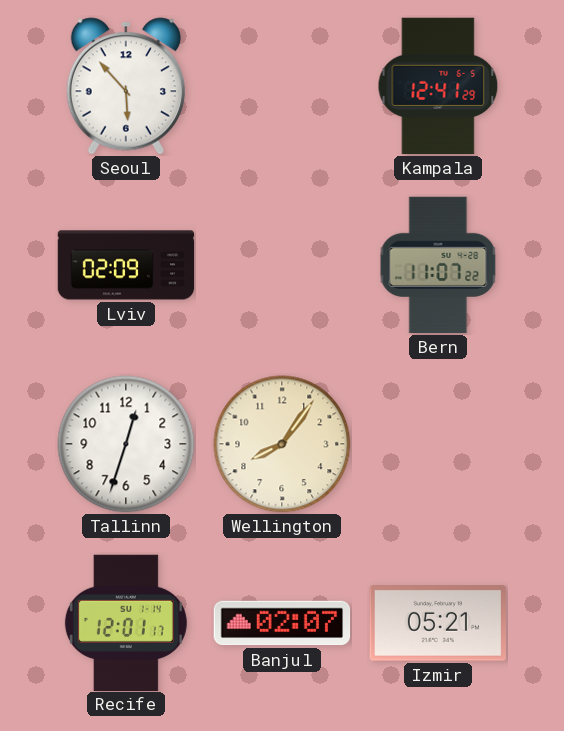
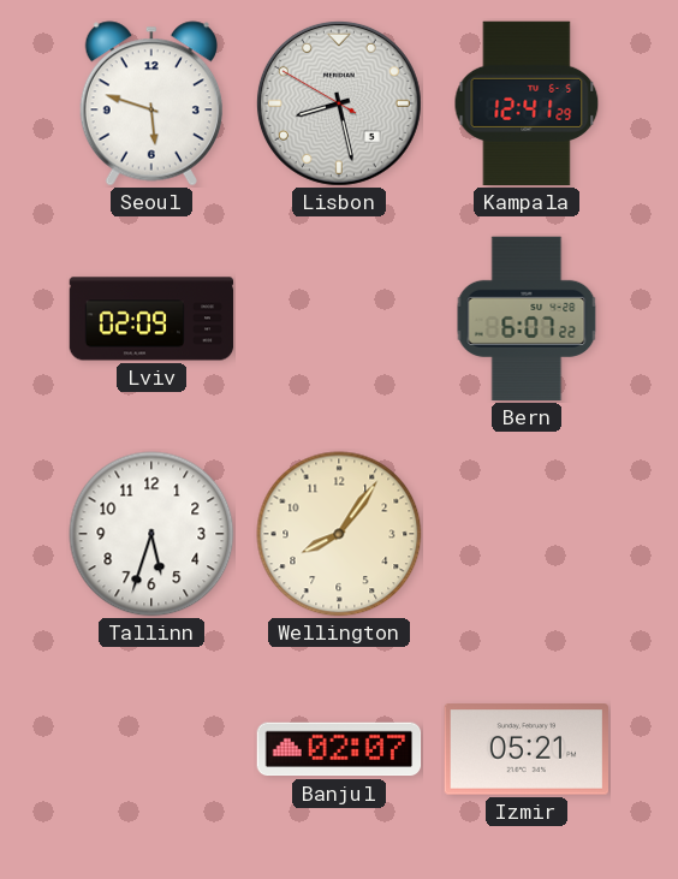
Seoul: 5:53 -> 5:48 (150, 103)
Lisbon: none -> 8:27 (339, 103)
Bern: 11:07 -> 6:07 (527, 319)
Tallinn: 12:33 -> 5:33 (151, 534)
Recife: 12:01 -> none (126, 622)
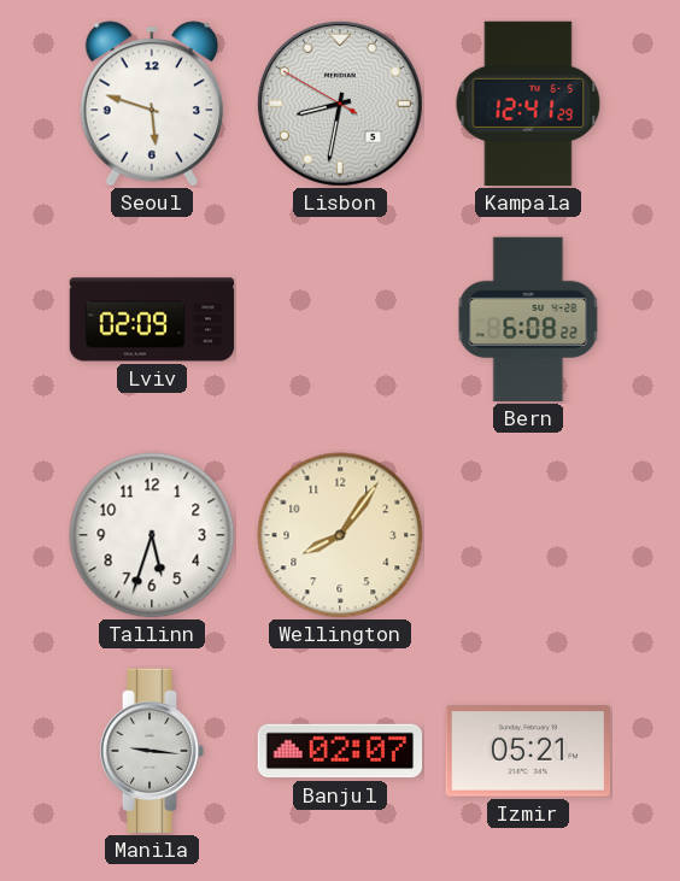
Lisbon: 8:27 -> 8:31 (340, 104)
Bern: 6:07 -> 6:08 (528, 319)
Manila: none -> 9:16 (152, 751)
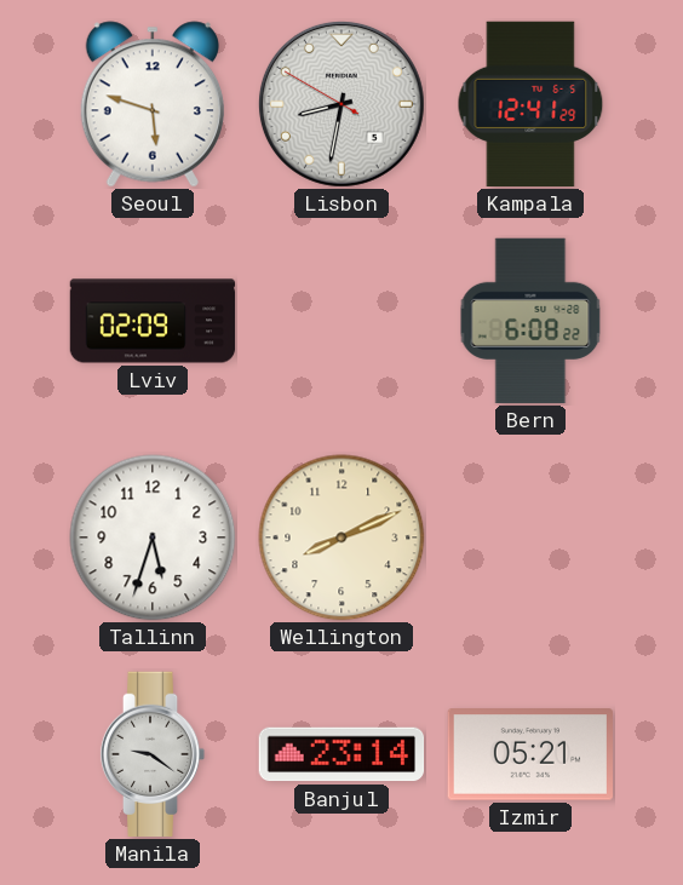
Wellington: 8:06 -> 8:11 (342, 538)
Manila: 9:16 -> 9:21 (153, 754)
Banjul: 02:07 -> 23:14 (342, 754)
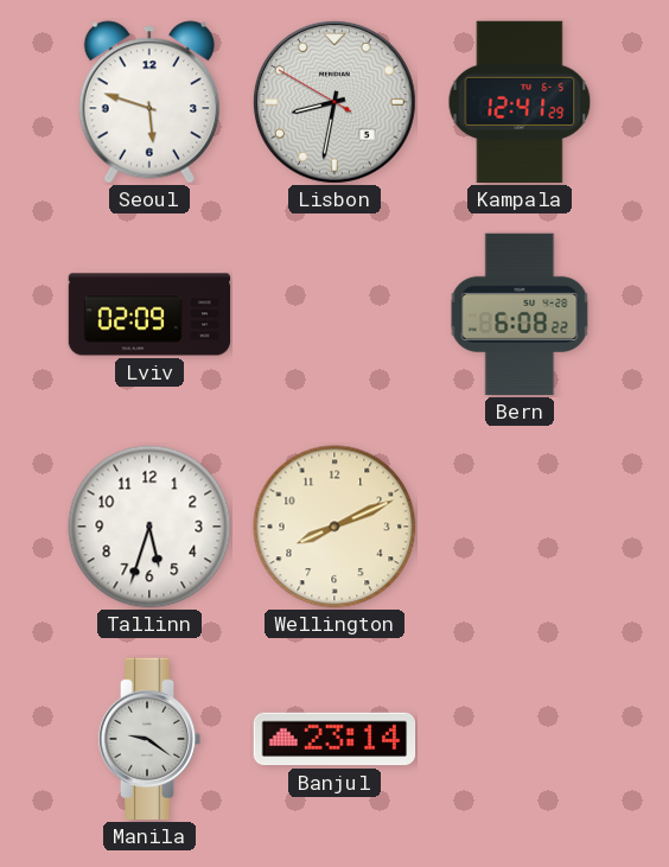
Izmir: 05:21 -> none (529, 754)
